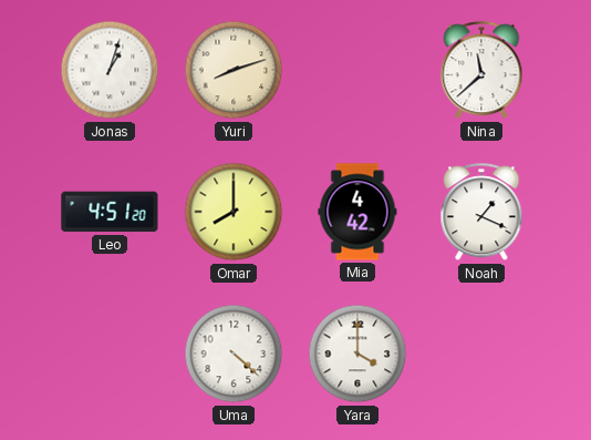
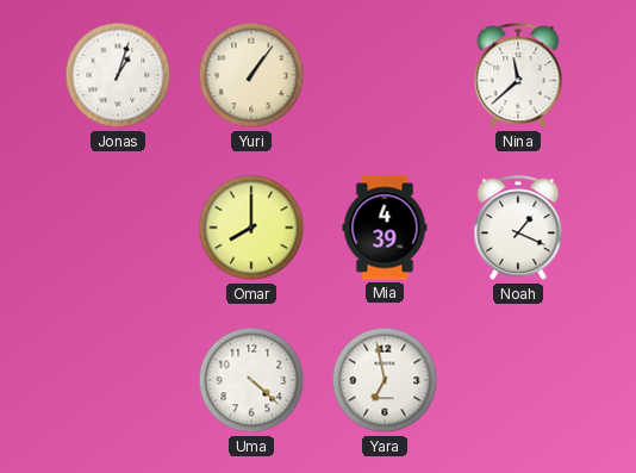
Yuri: 8:12 -> 1:06 (251, 75)
Leo: 4:51 -> none (110, 212)
Mia: 4:42 -> 4:39 (385, 228)
Yara: 4:00 -> 6:58 (385, 380)
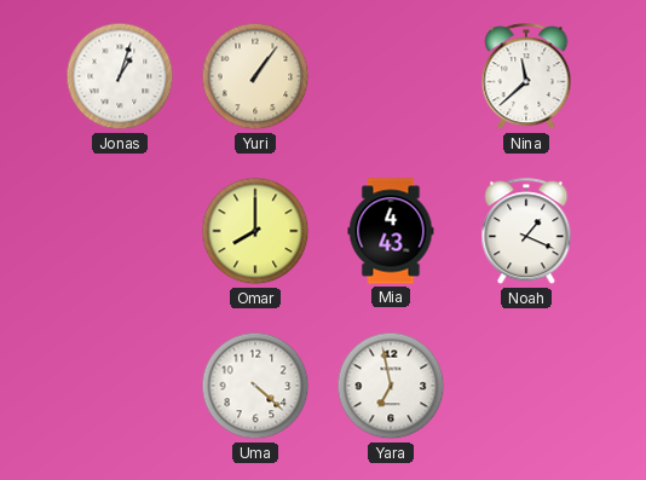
Mia: 4:39 -> 4:43 (391, 231)
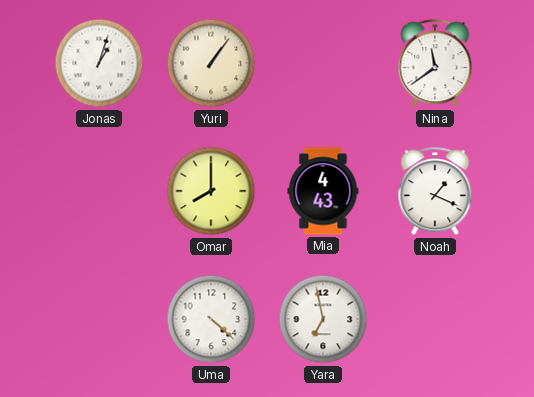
Nina: 11:38 -> 11:39 (435, 64)
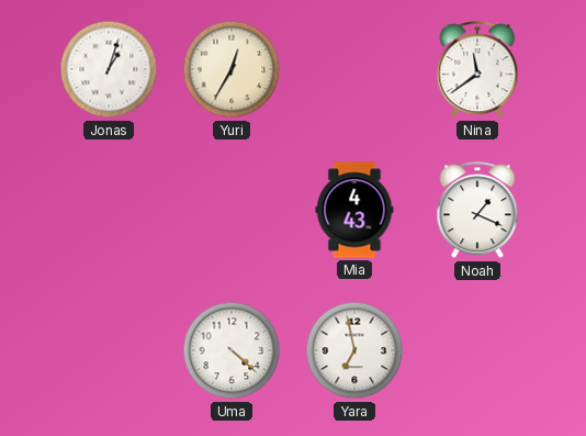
Yuri: 1:06 -> 12:35 (232, 69)
Omar: 8:00 -> none (211, 191)
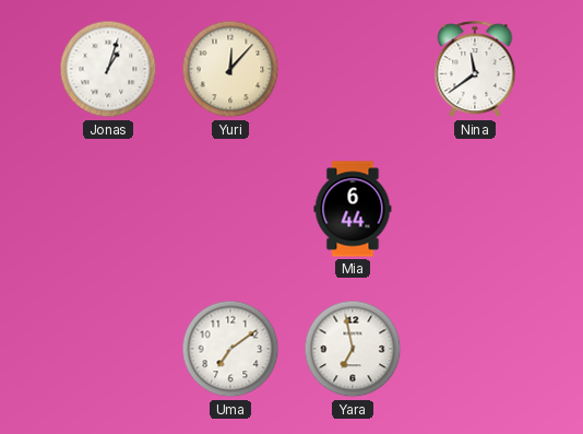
Yuri: 12:35 -> 12:07 (230, 69)
Mia: 4:43 -> 6:44 (353, 209)
Noah: 1:19 -> none (477, 211)
Uma: 4:22 -> 7:09 (230, 349)
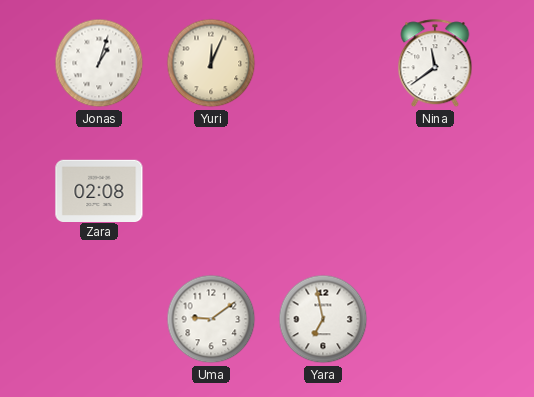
Yuri: 12:07 -> 12:04 (211, 63)
Zara: none -> 02:08 (99, 190)
Mia: 6:44 -> none (353, 209)
Uma: 7:09 -> 9:09 (211, 319)
